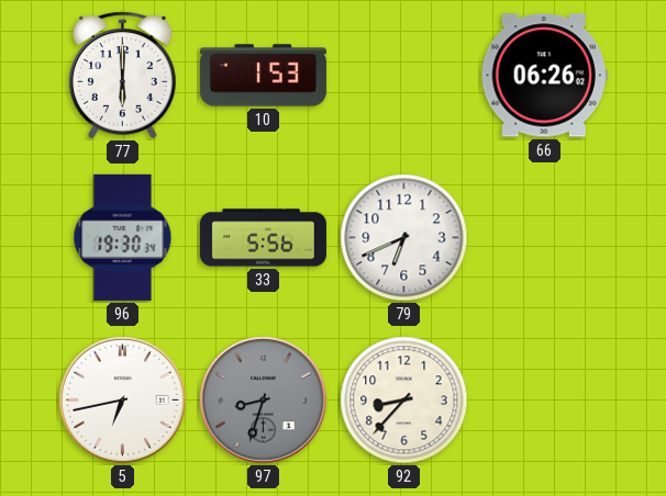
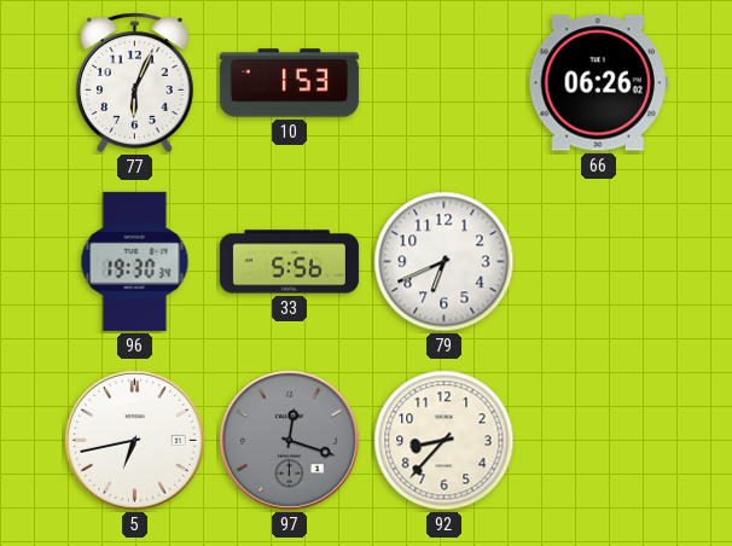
77: 6:00 -> 6:04 (135, 83)
97: 8:33 -> 12:18 (289, 440)
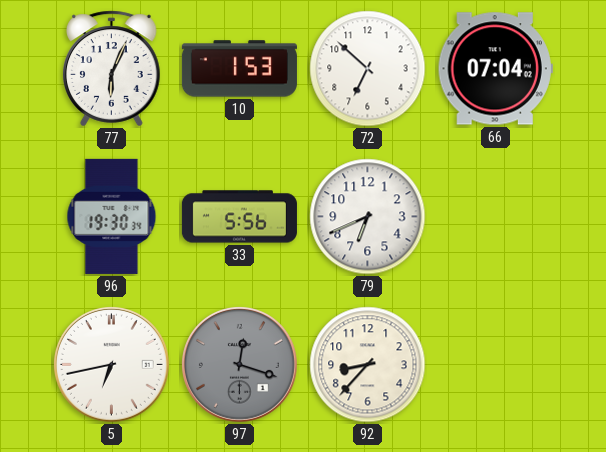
72: none -> 6:52 (368, 69)
66: 06:26 -> 07:04 (495, 69)
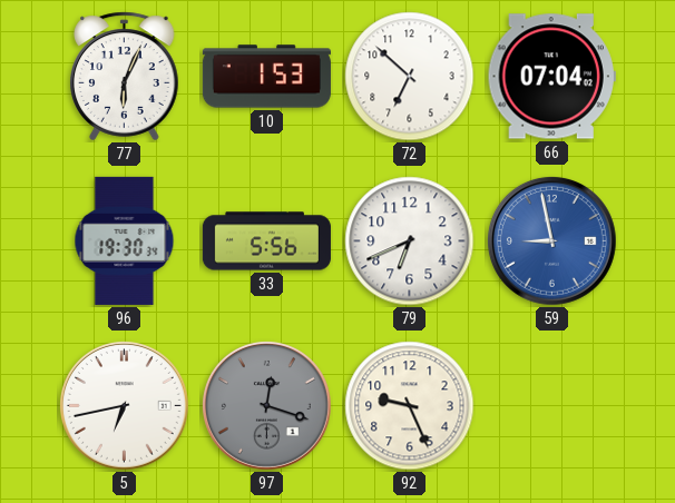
59: none -> 8:58 (551, 240)
92: 8:37 -> 9:26 (410, 406)
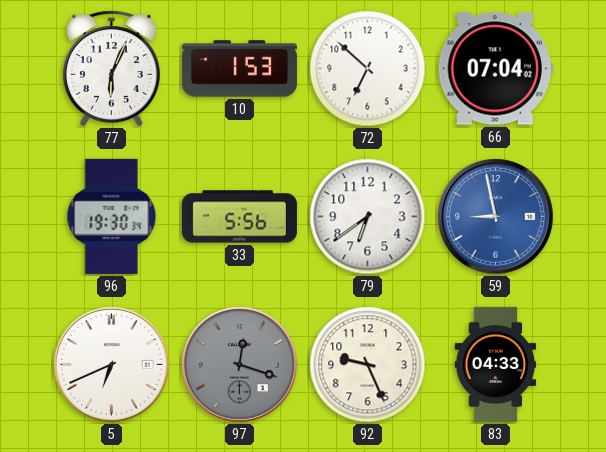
79: 6:41 -> 6:39 (368, 217)
5: 6:43 -> 6:41 (111, 364)
83: none -> 04:33 (496, 364)
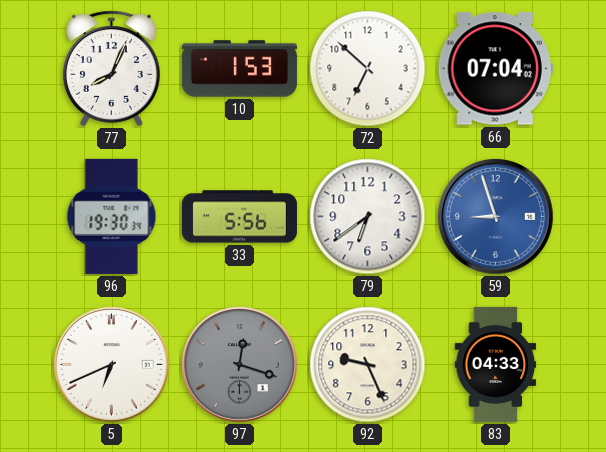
77: 6:04 -> 8:04 (112, 69)
59: 8:58 -> 8:57 (495, 216)
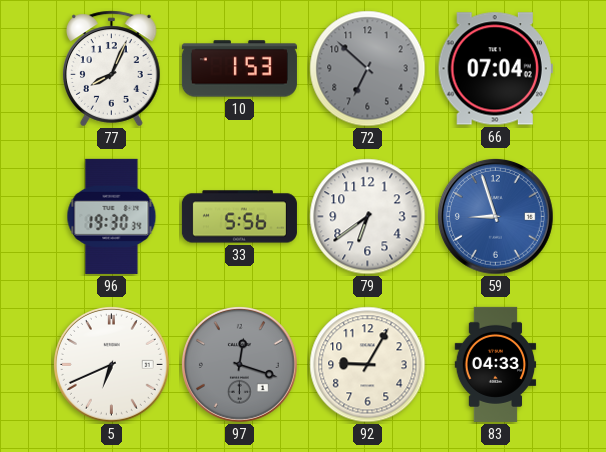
72 dial: white -> grey (368, 69)
92: 9:26 -> 9:05 (368, 365)
